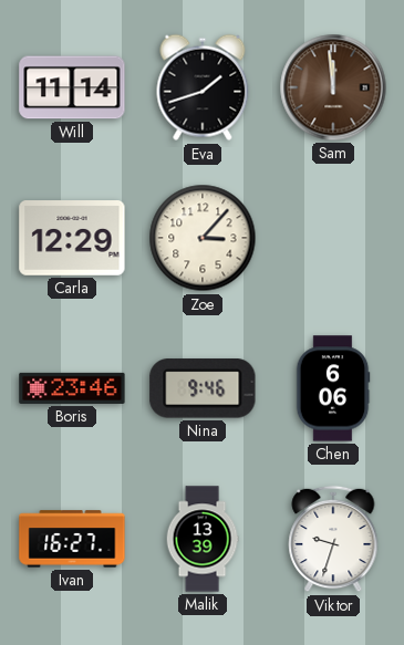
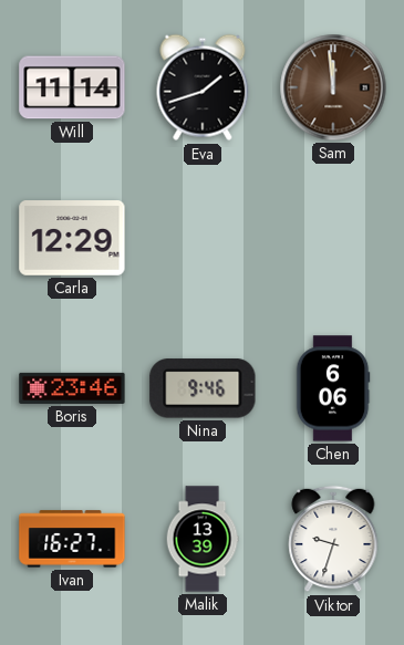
Zoe: 3:07 -> none (203, 238)
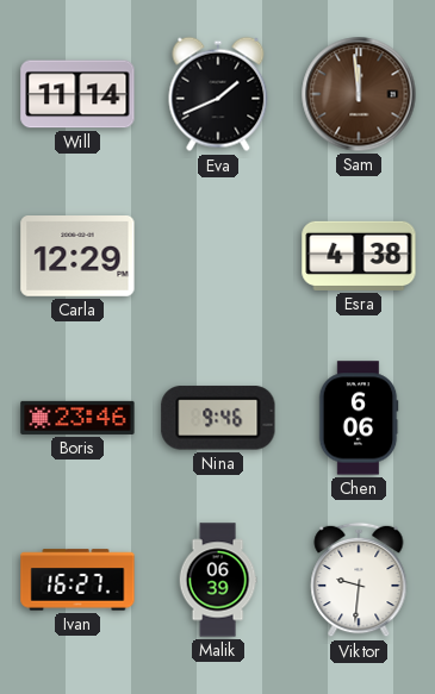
Eva: 1:42 -> 1:41 (218, 94)
Esra: none -> 4:38 (359, 256)
Malik: 13:39 -> 06:39 (218, 580)
Viktor: 9:33 -> 9:31 (359, 580)
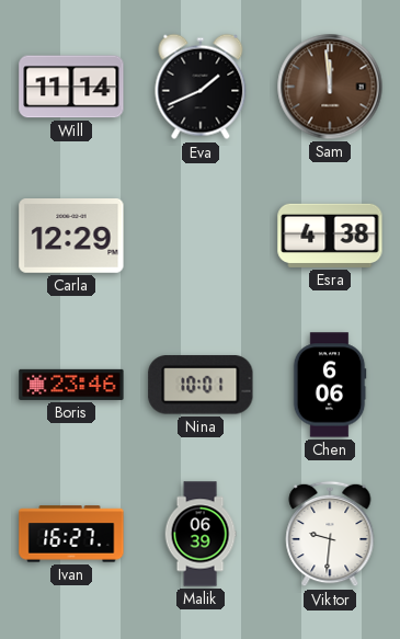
Nina: 9:46 -> 10:01 (201, 385)
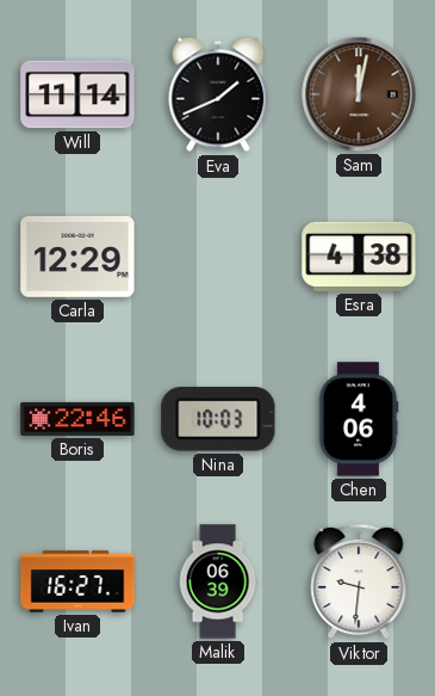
Sam: 11:59 -> 12:02 (359, 94)
Boris: 23:46 -> 22:46 (77, 419)
Nina: 10:01 -> 10:03 (218, 419)
Chen: 6:06 -> 4:06 (359, 419)
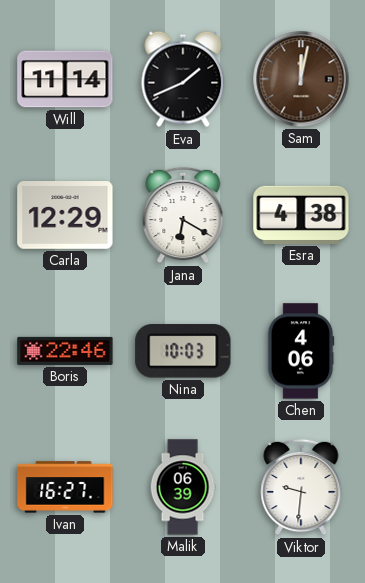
Jana: none -> 6:20 (183, 215)
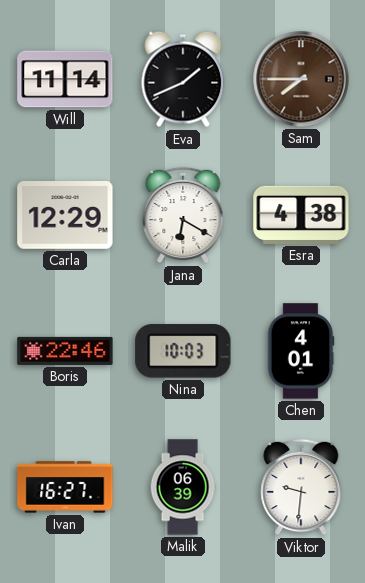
Sam: 12:02 -> 7:45 (301, 79)
Chen: 4:06 -> 4:01 (301, 351)
